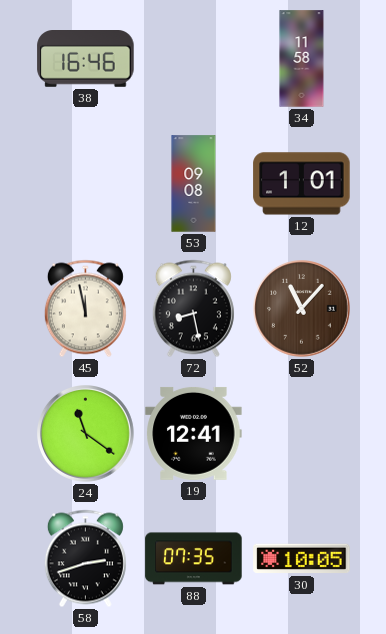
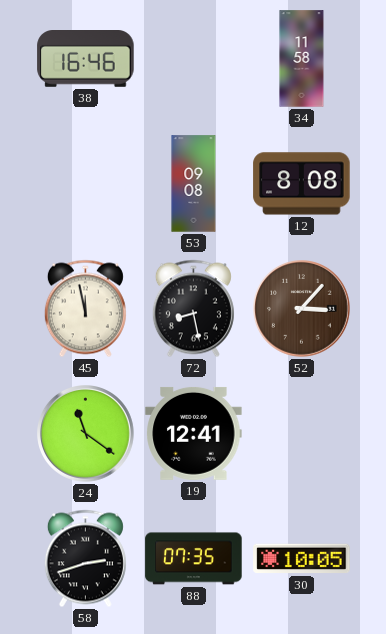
12: 1:01 -> 8:08 (302, 184)
52: 11:07 -> 3:07 (302, 309)
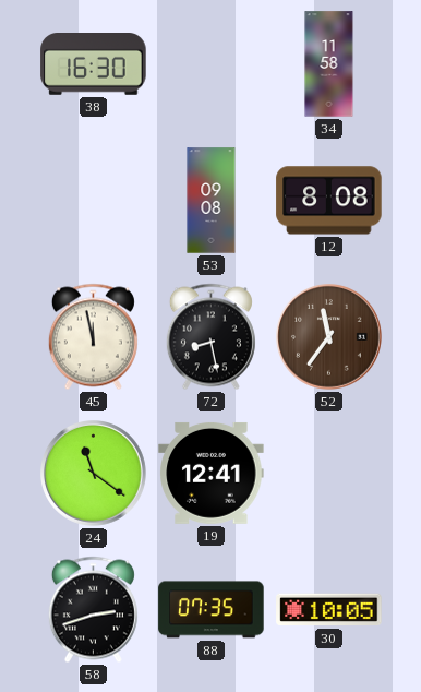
38: 16:46 -> 16:30 (94, 64)
52: 3:07 -> 11:36 (329, 337)
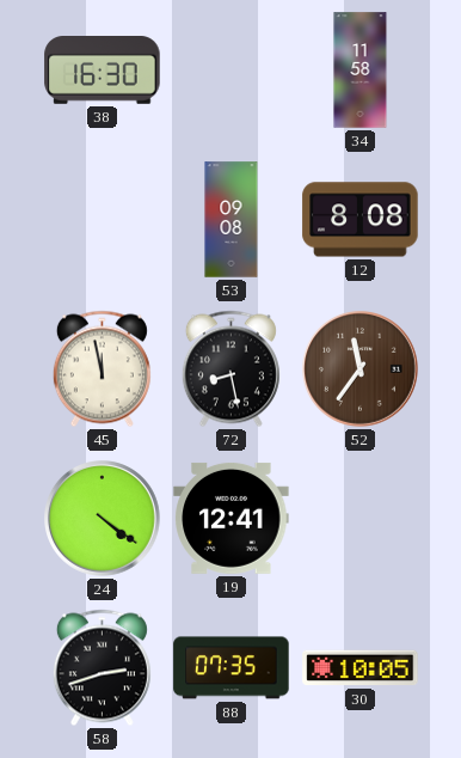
24: 11:21 -> 4:21 (103, 519)
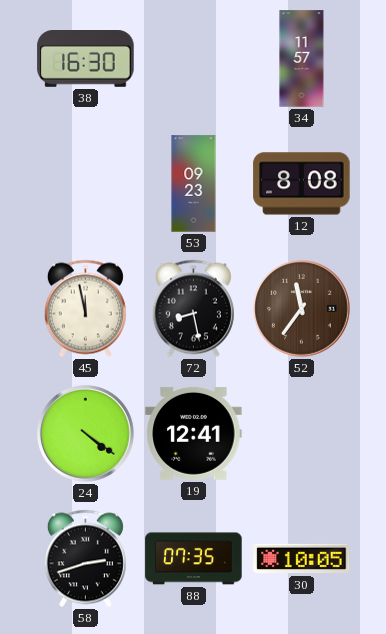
34: 11:58 -> 11:57 (302, 59)
53: 09:08 -> 09:23 (194, 184)
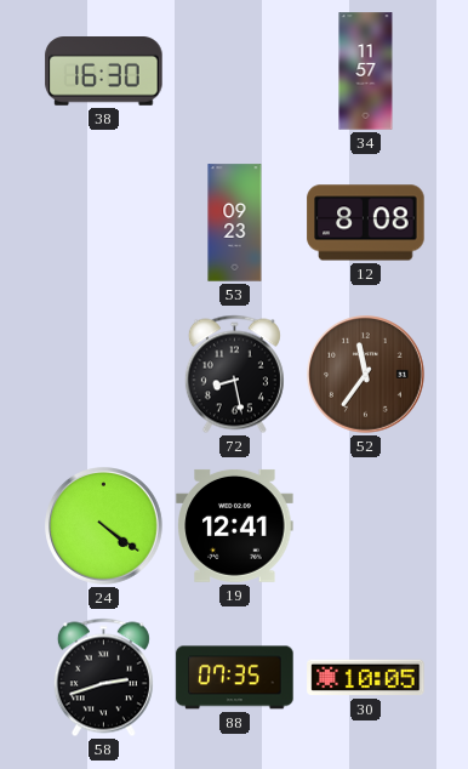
45: 11:58 -> none (85, 309)
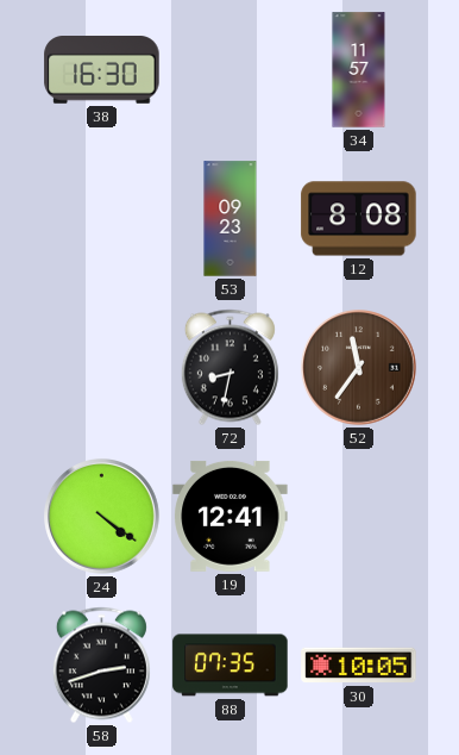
72: 8:28 -> 8:32 (229, 368)
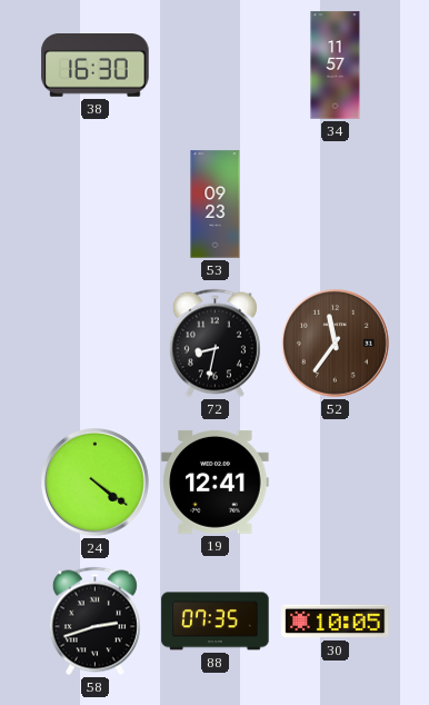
12: 8:08 -> none (359, 219)
